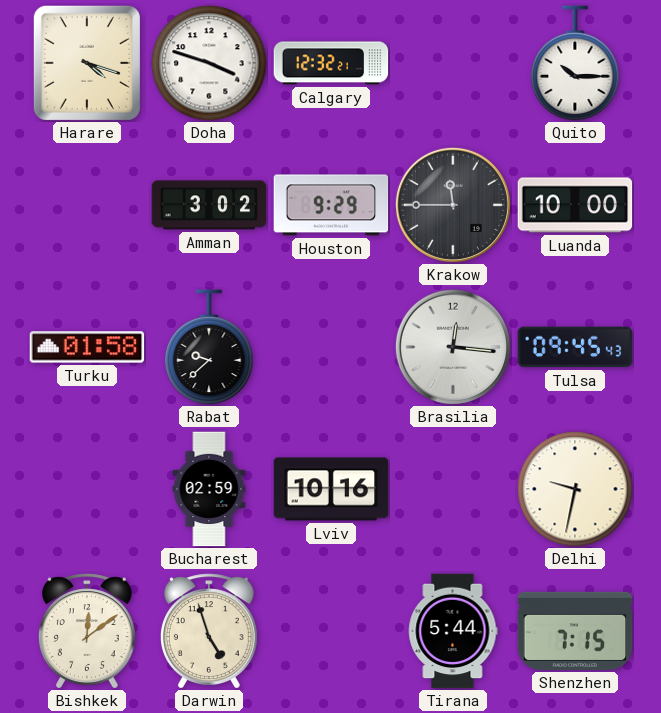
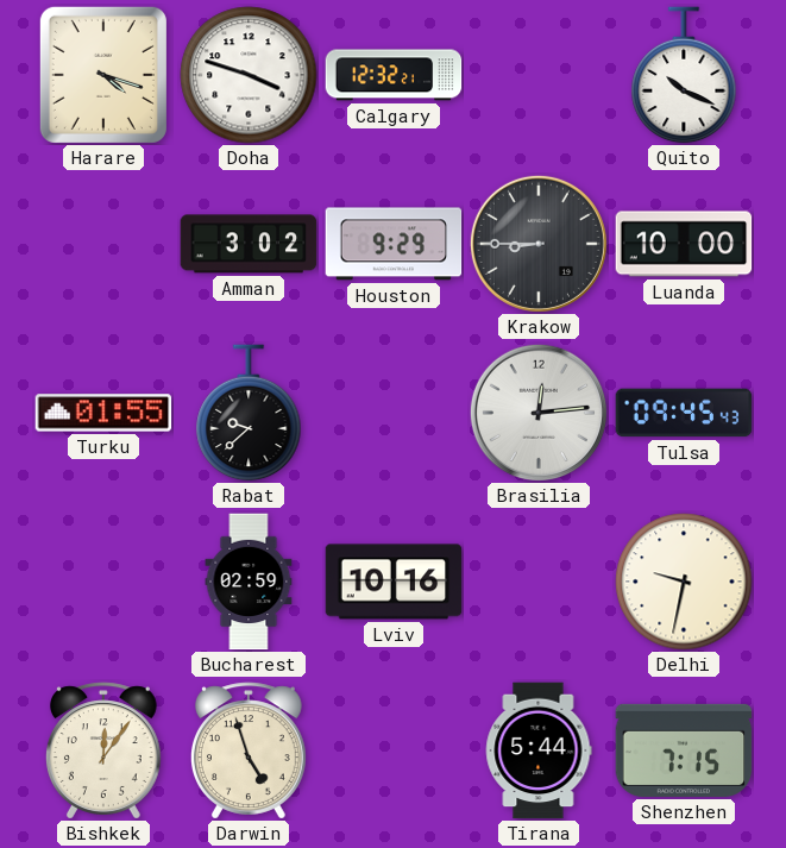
Quito: 10:15 -> 10:19 (684, 75)
Krakow: 11:45 -> 8:45 (539, 244)
Turku: 01:58 -> 01:55 (103, 413)
Brasilia: 12:16 -> 12:14 (539, 413)
Bishkek: 12:09 -> 12:06 (103, 750)
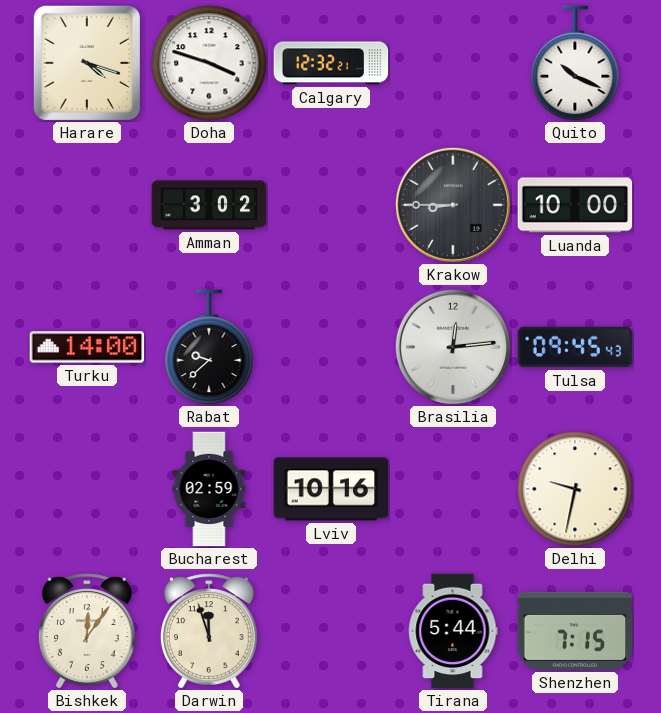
Houston: 9:29 -> none (394, 244)
Turku: 01:55 -> 14:00 (87, 347)
Darwin: 4:57 -> 11:57 (209, 631)
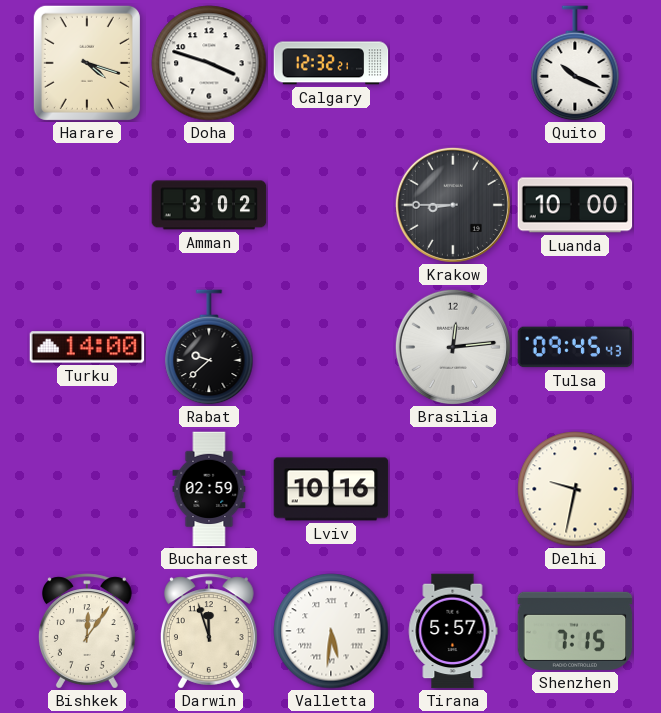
Valletta: none -> 5:31 (331, 631)
Tirana: 5:44 -> 5:57 (453, 631)
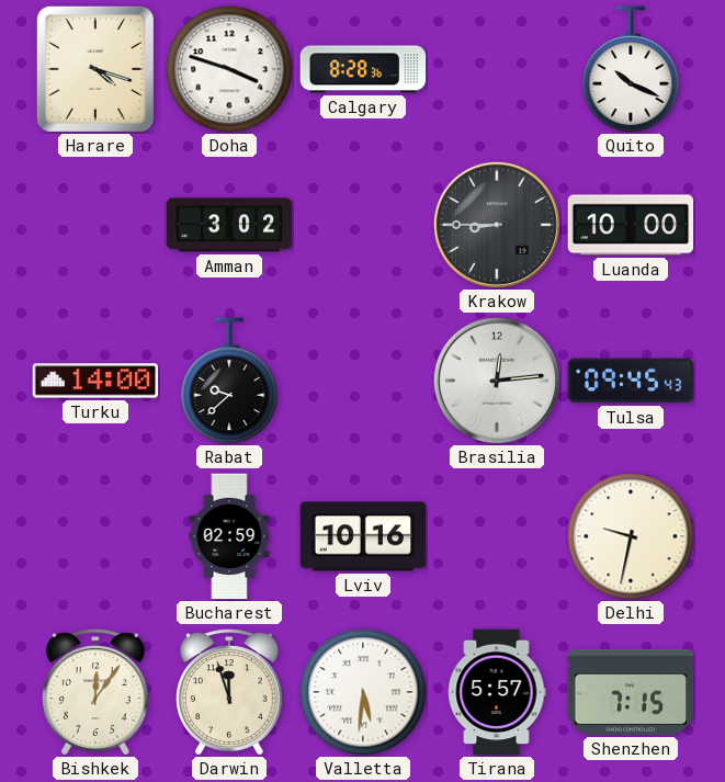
Calgary: 12:32 -> 8:28 (363, 69)
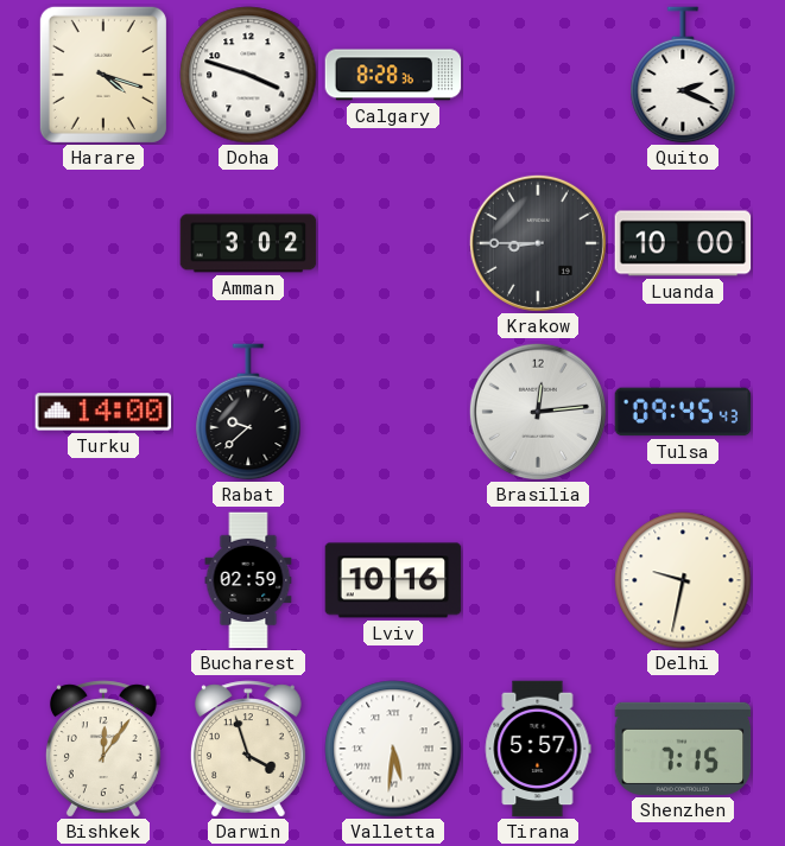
Quito: 10:19 -> 2:19 (683, 75)
Darwin: 11:57 -> 3:57 (248, 749)
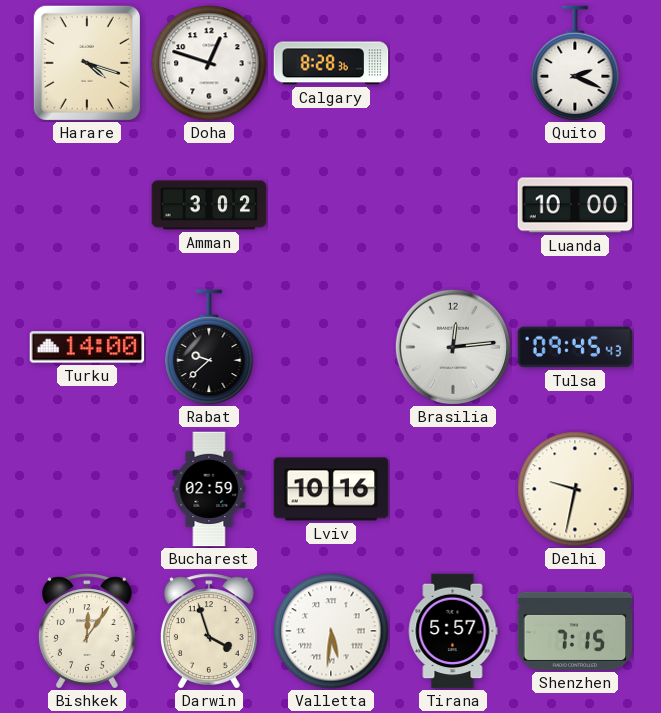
Doha: 3:48 -> 12:48 (209, 63)
Krakow: 8:45 -> none (538, 243)
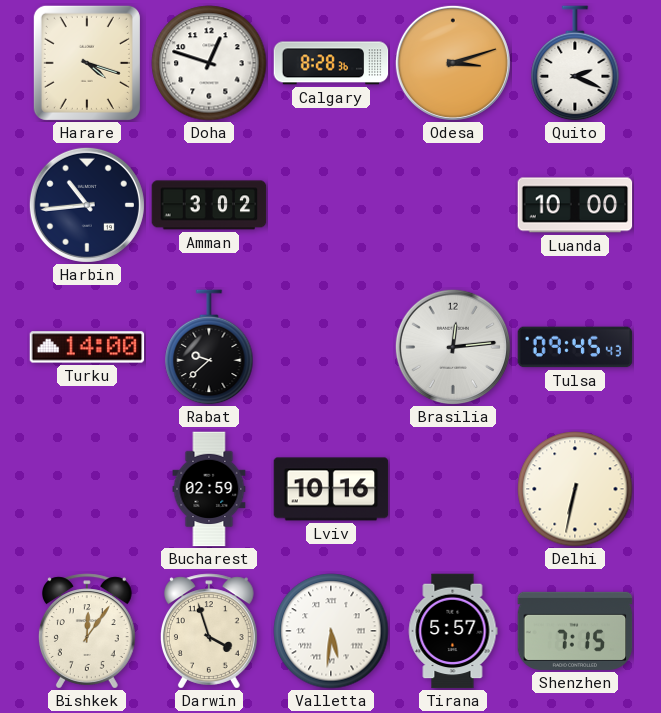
Odesa: none -> 3:12 (453, 63)
Harbin: none -> 10:44 (87, 205)
Delhi: 9:32 -> 6:32 (575, 489)
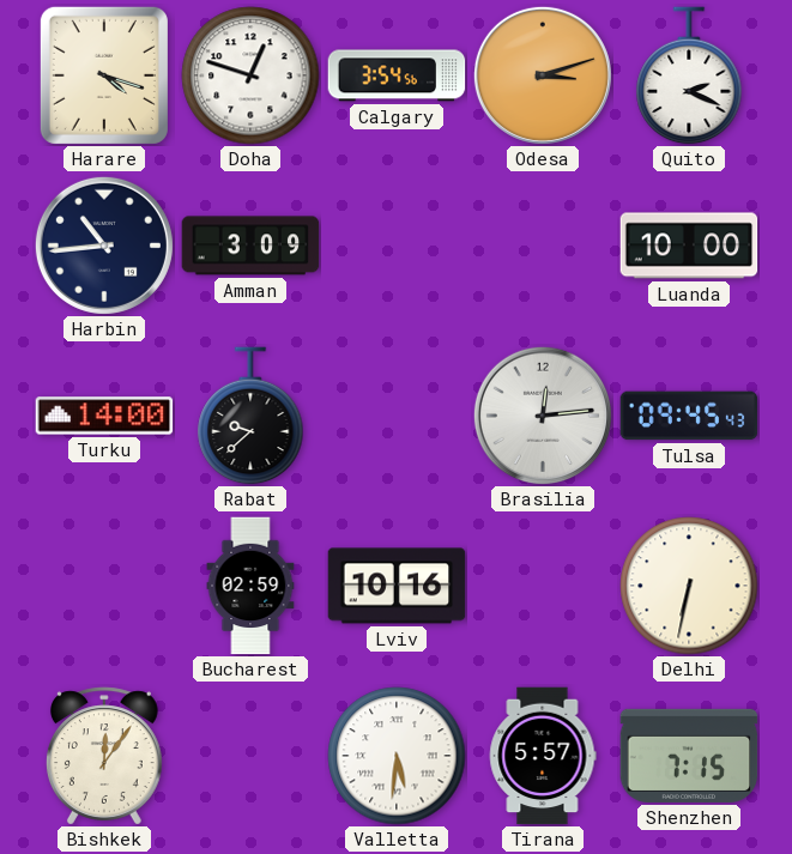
Calgary: 8:28 -> 3:54 (397, 75)
Amman: 3:02 -> 3:09 (250, 246)
Darwin: 3:57 -> none (209, 631)
